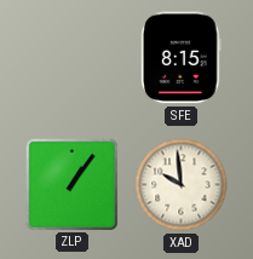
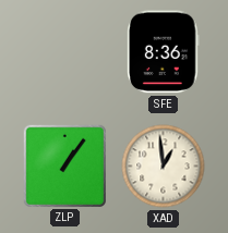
SFE: 8:15 -> 8:36 (164, 52)
XAD: 9:59 -> 12:59 (164, 167)
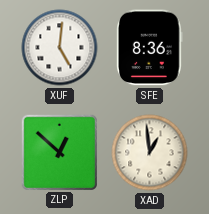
XUF: none -> 5:01 (60, 48)
ZLP: 1:06 -> 12:52 (59, 152)
